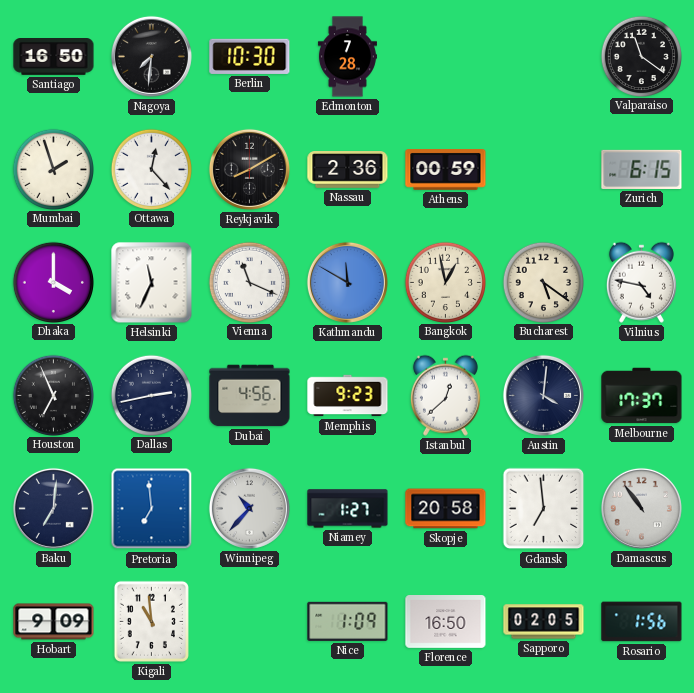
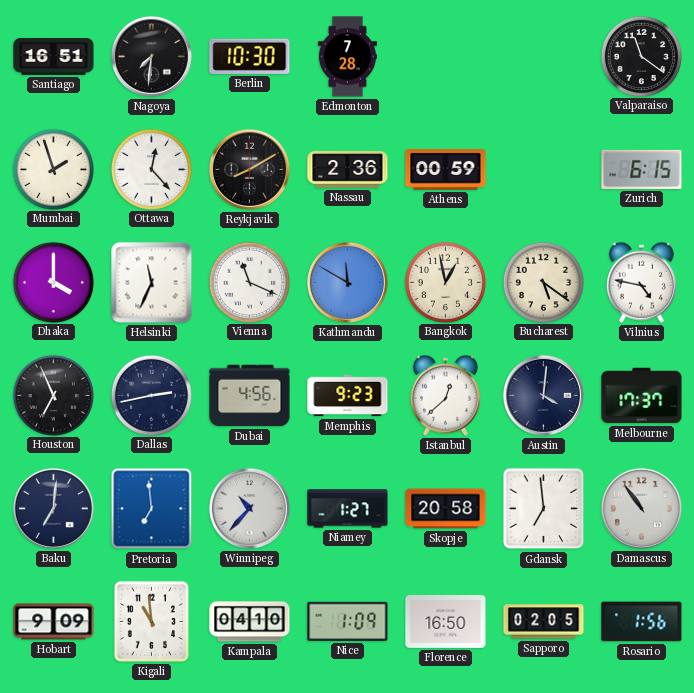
Santiago: 16:50 -> 16:51 (54, 57)
Kampala: none -> 04:10 (250, 622)
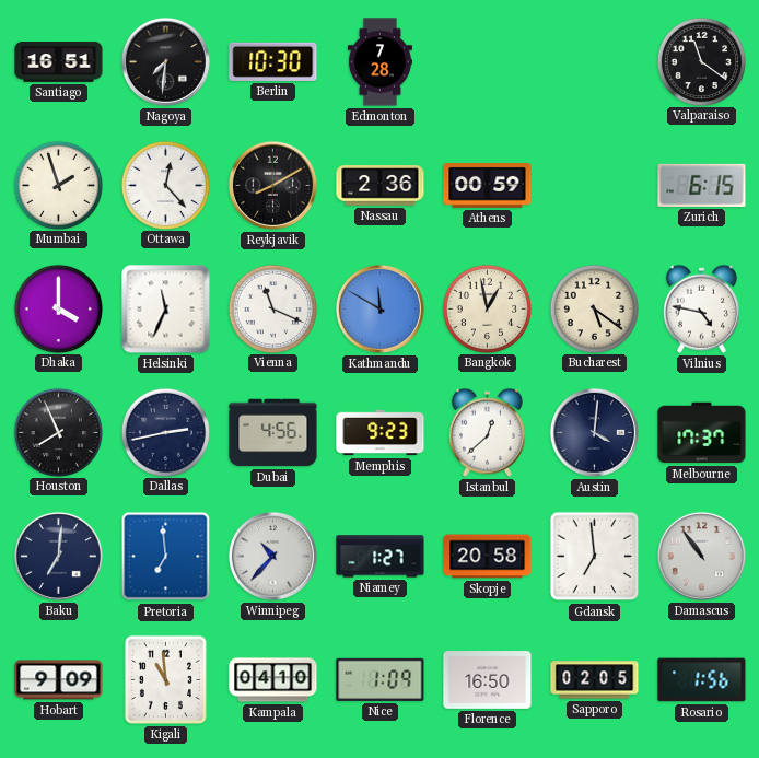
Houston: 6:56 -> 7:56 (58, 432)
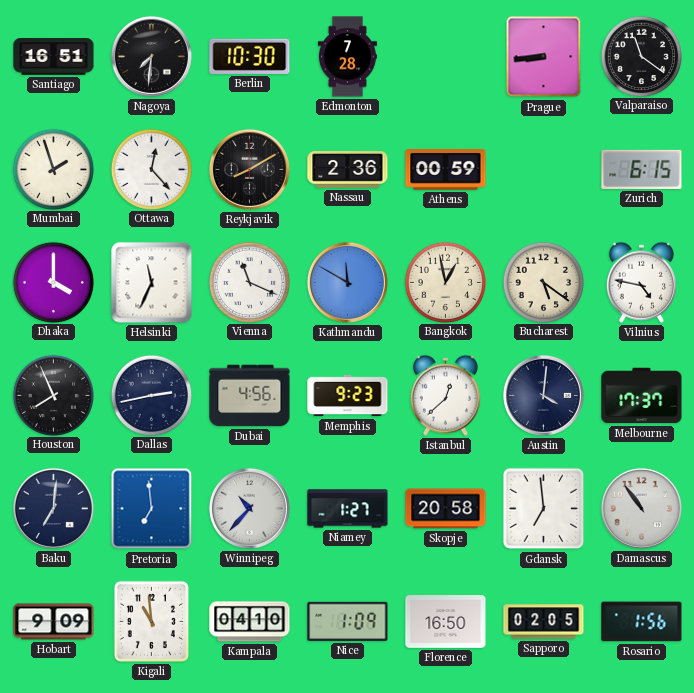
Prague: none -> 8:44 (544, 57)
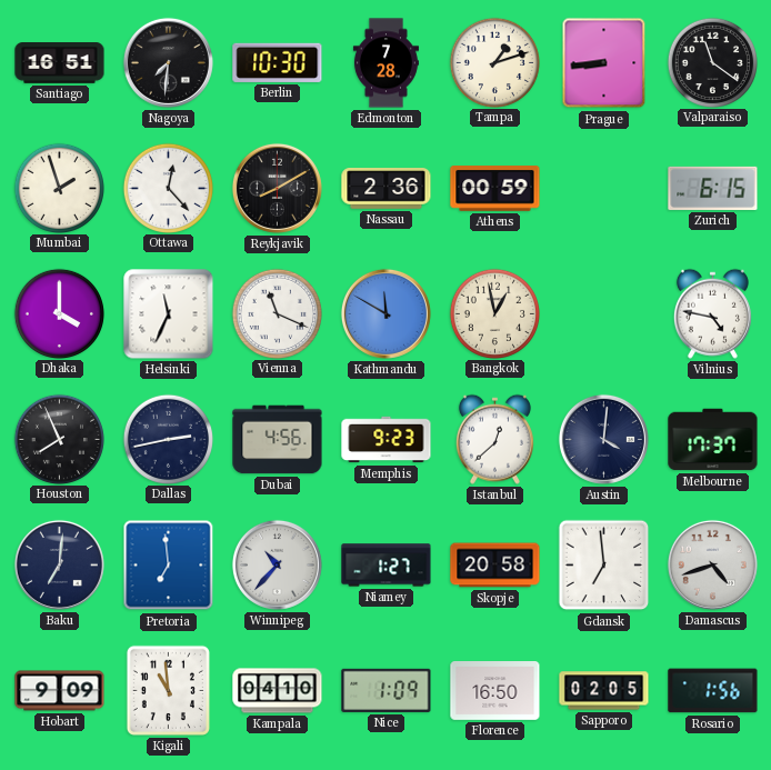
Tampa: none -> 1:12 (494, 62)
Bucharest: 5:21 -> none (543, 282)
Damascus: 10:54 -> 4:42 (712, 564)
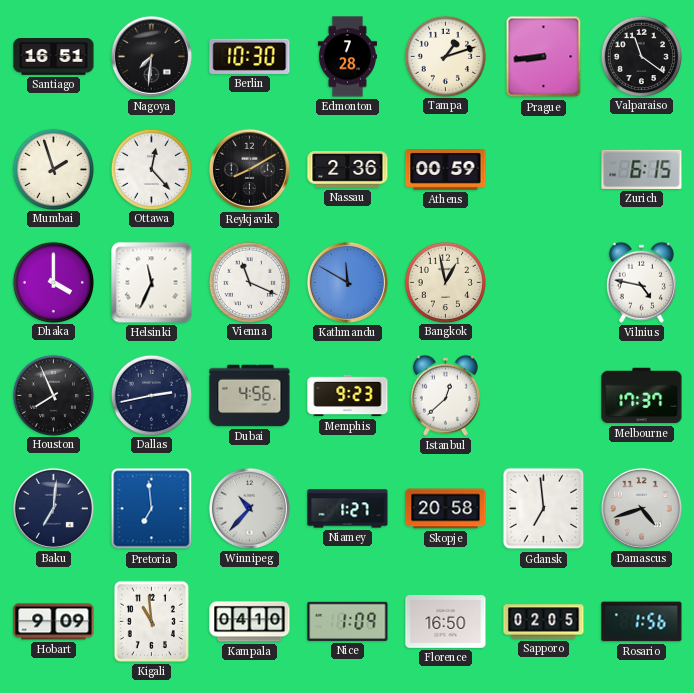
Austin: 4:01 -> none (603, 439)
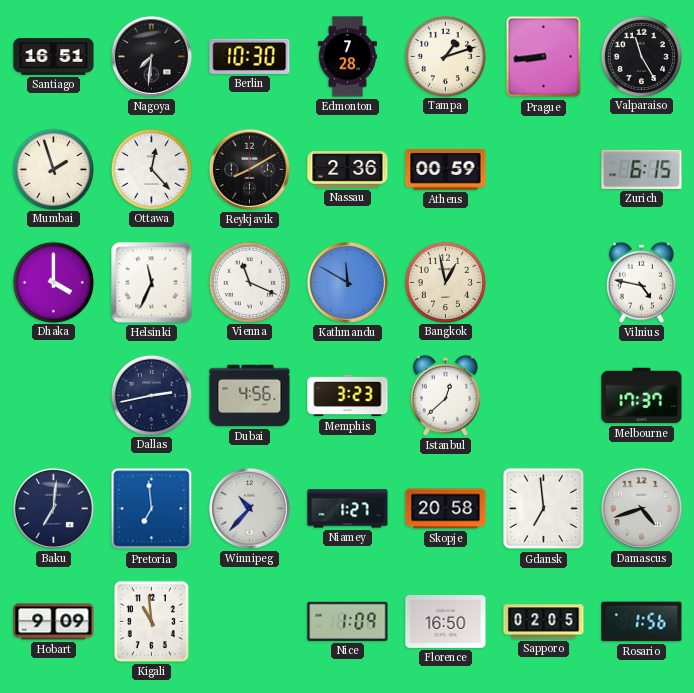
Valparaiso: 11:21 -> 11:25 (641, 56)
Houston: 7:56 -> none (53, 395)
Memphis: 9:23 -> 3:23 (348, 396)
Kampala: 04:10 -> none (250, 622)
